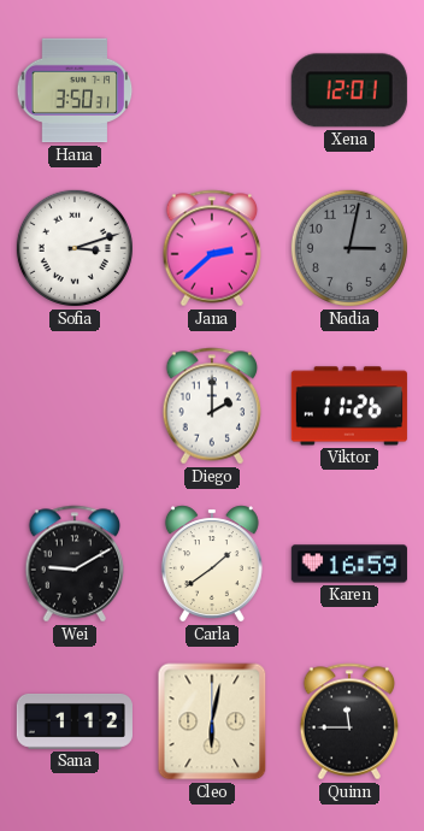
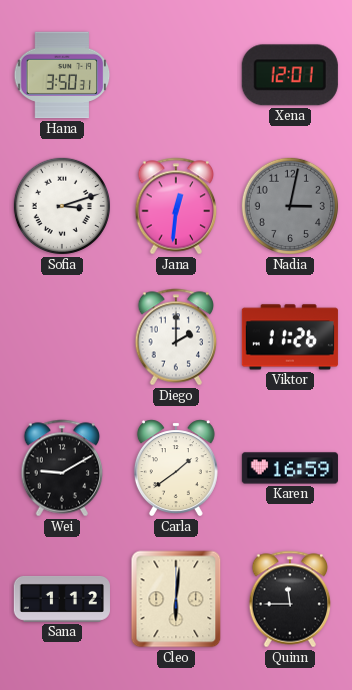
Jana: 2:38 -> 12:31 (176, 206)
Cleo: 6:02 -> 6:01 (176, 599)
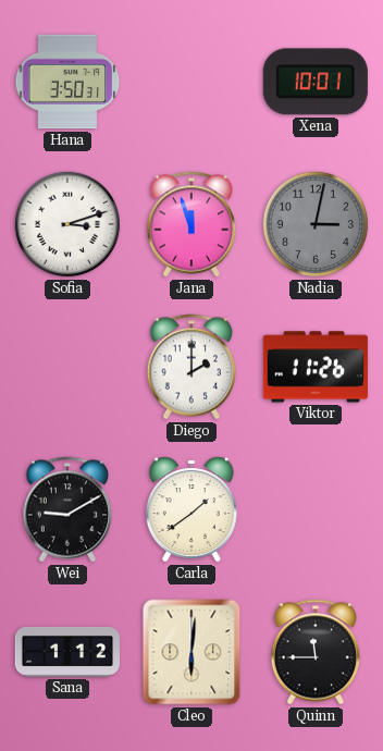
Xena: 12:01 -> 10:01 (316, 82)
Jana: 12:31 -> 11:57 (191, 224)
Karen: 16:59 -> none (290, 468)
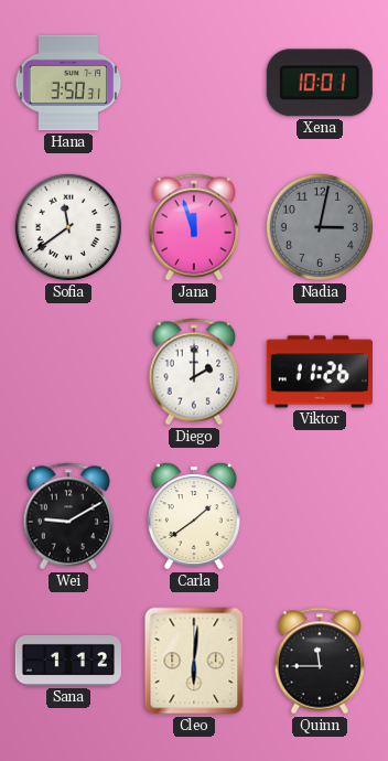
Sofia: 3:12 -> 11:39 (68, 227)
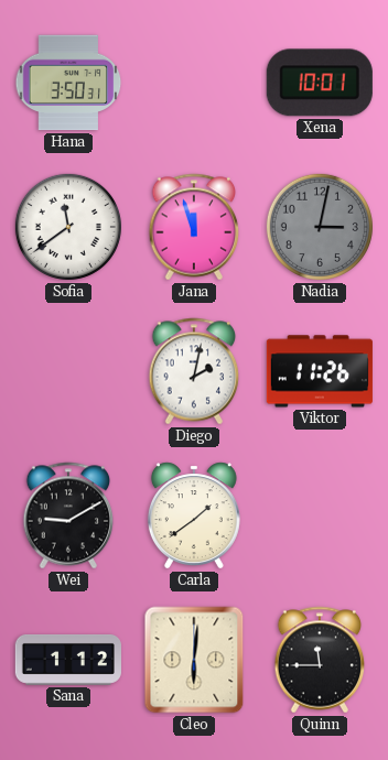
Diego: 2:00 -> 2:02 (194, 371)
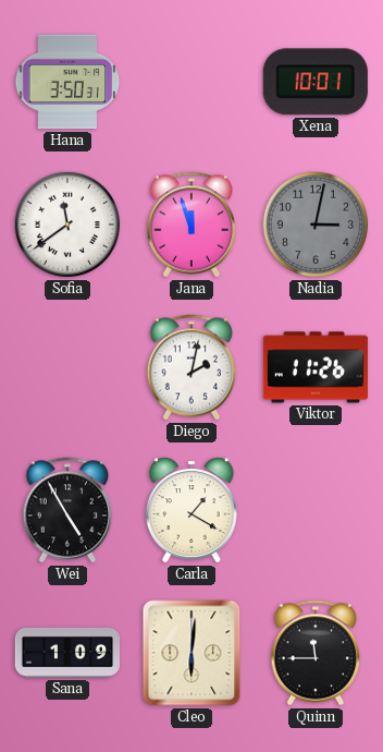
Wei: 9:10 -> 4:55 (67, 510)
Carla: 1:39 -> 1:20 (191, 510)
Sana: 1:12 -> 1:09 (67, 653)
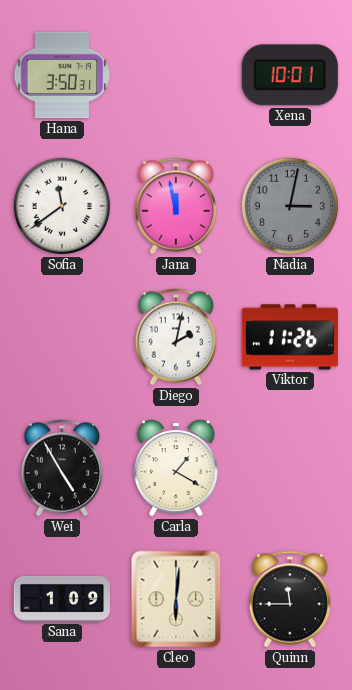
Jana: 11:57 -> 11:58 (176, 206)
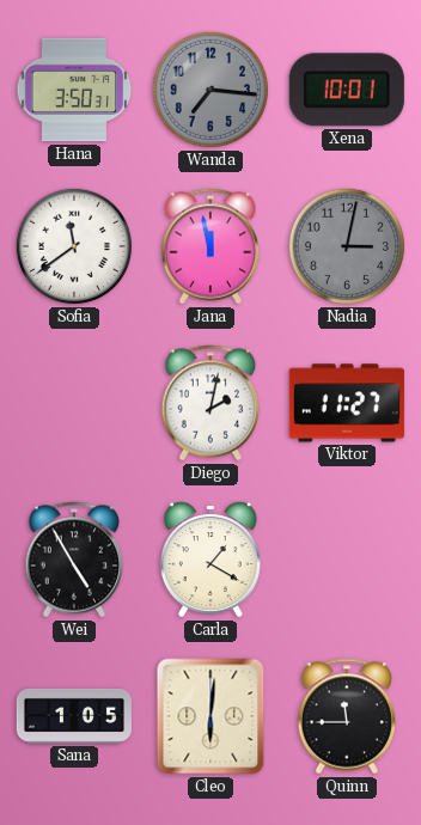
Wanda: none -> 7:16 (210, 90)
Viktor: 11:26 -> 11:27 (347, 403)
Sana: 1:09 -> 1:05 (74, 716)
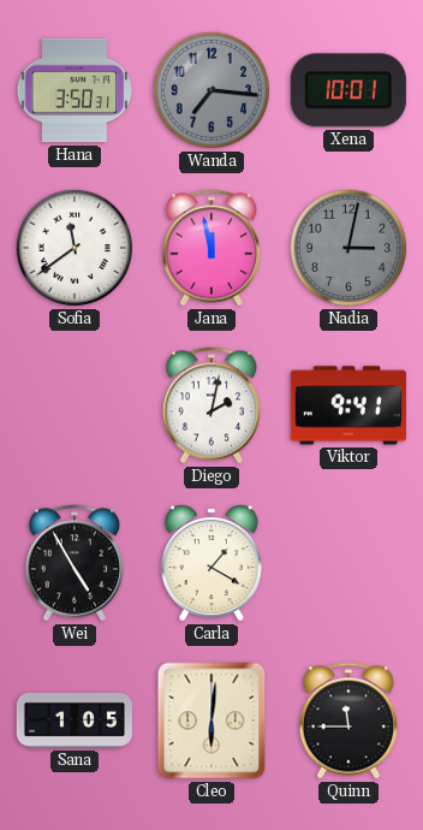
Viktor: 11:27 -> 9:41 (348, 405)
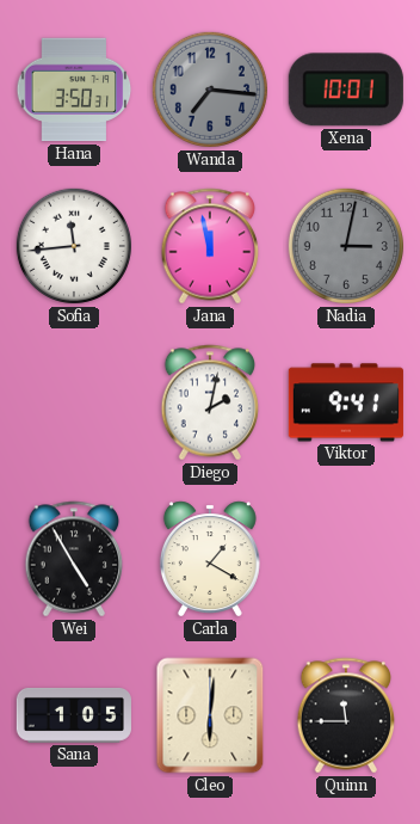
Sofia: 11:39 -> 11:44 (74, 246)
